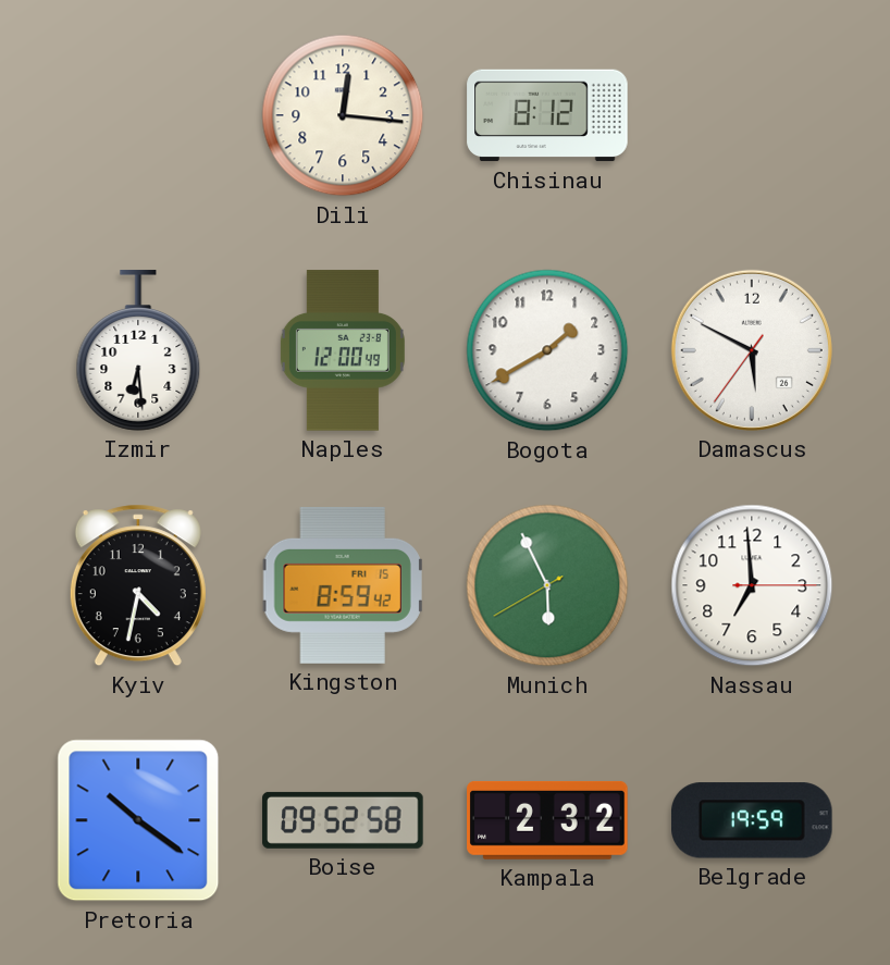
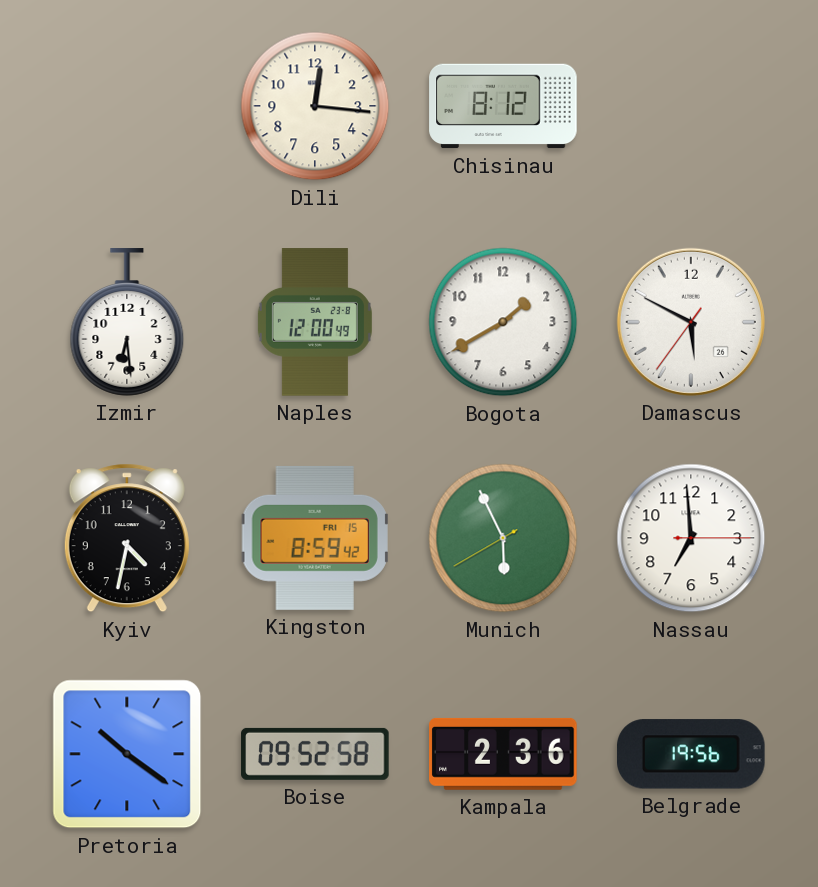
Kampala: 2:32 -> 2:36 (503, 754)
Belgrade: 19:59 -> 19:56 (692, 754)
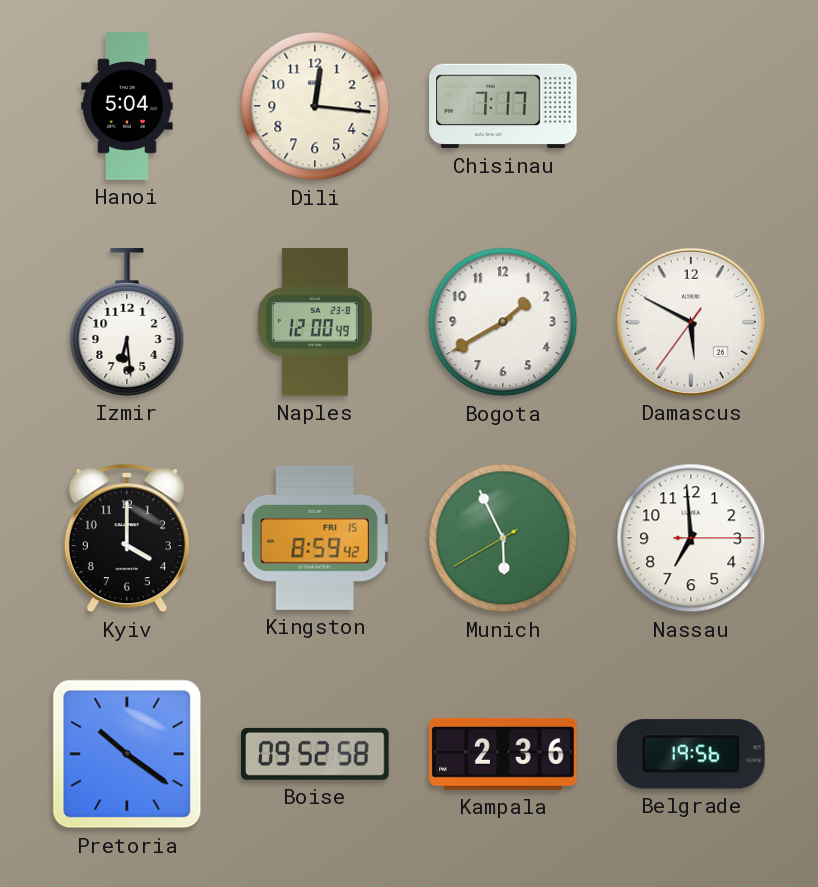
Hanoi: none -> 5:04 (127, 106)
Chisinau: 8:12 -> 7:17 (503, 106)
Kyiv: 4:32 -> 4:00 (127, 538)
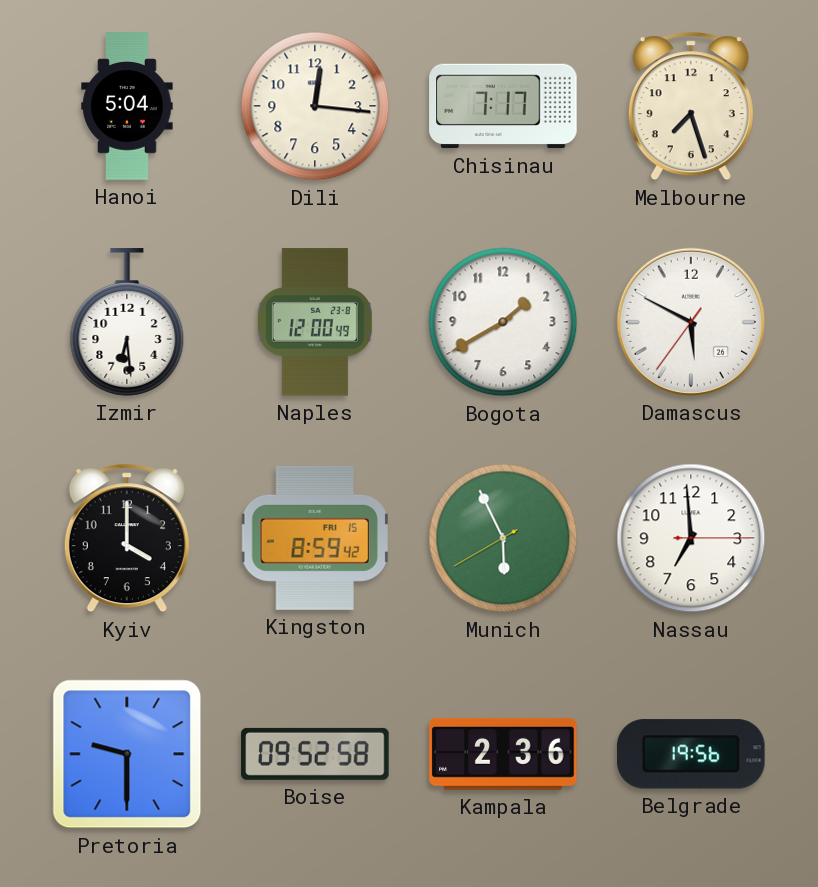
Melbourne: none -> 7:27 (691, 106)
Pretoria: 10:21 -> 9:30 (127, 754)
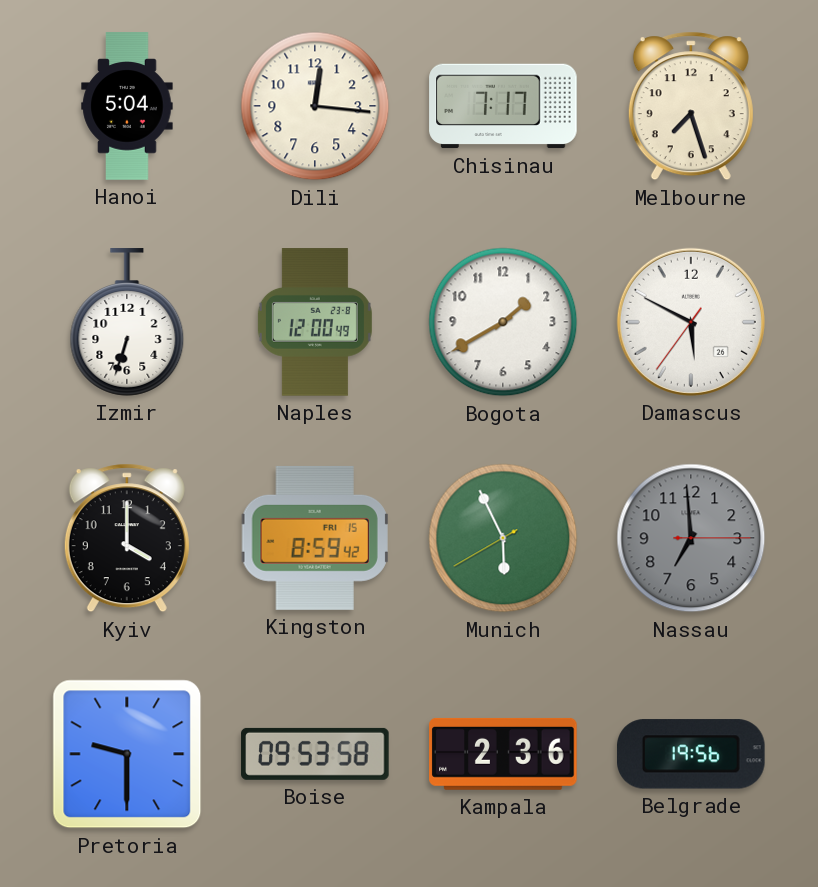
Izmir: 6:29 -> 6:33 (127, 322)
Nassau dial: white -> grey (691, 538)
Boise: 09:52 -> 09:53 (315, 754)
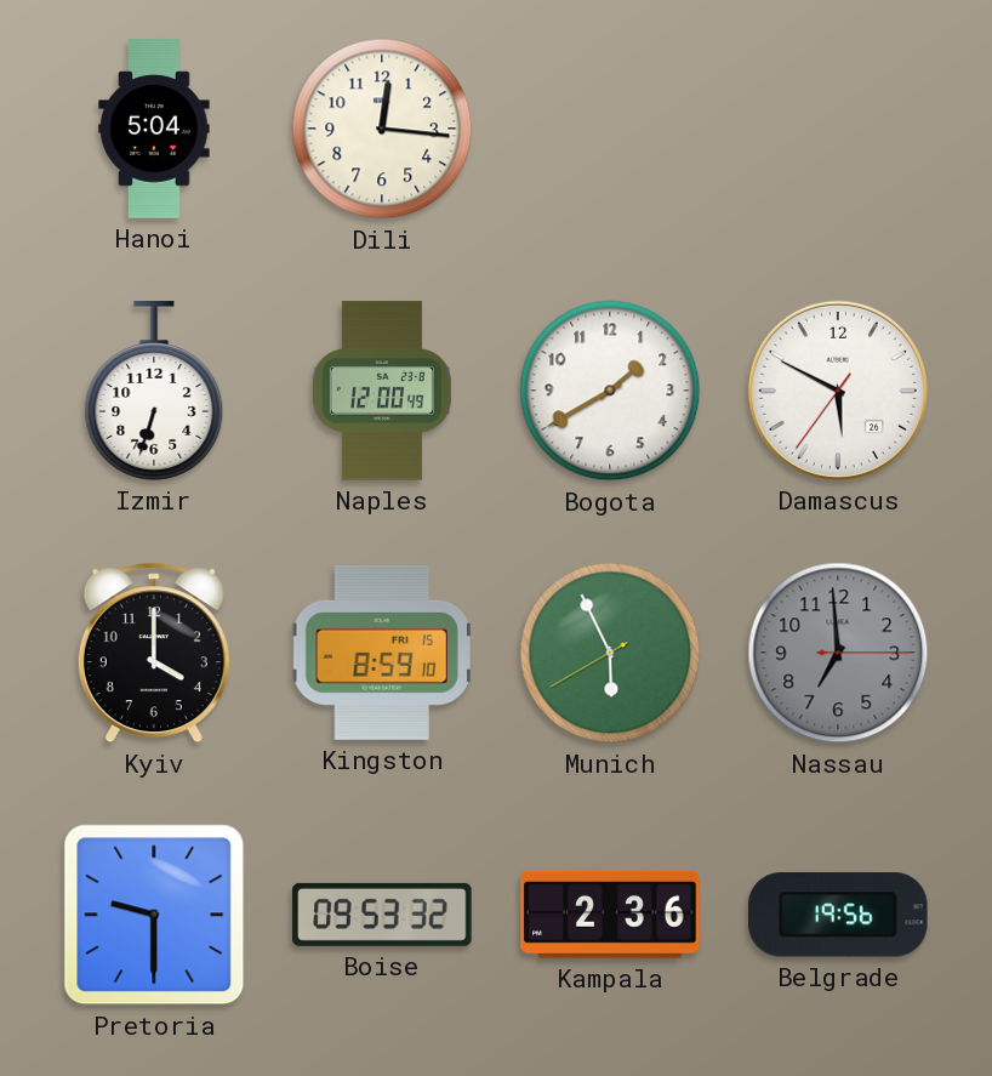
Chisinau: 7:17 -> none (503, 106)
Melbourne: 7:27 -> none (691, 106)
Kingston: 8:59:42 -> 8:59:10 (382, 653)
Boise: 09:53:58 -> 09:53:32 (382, 915)
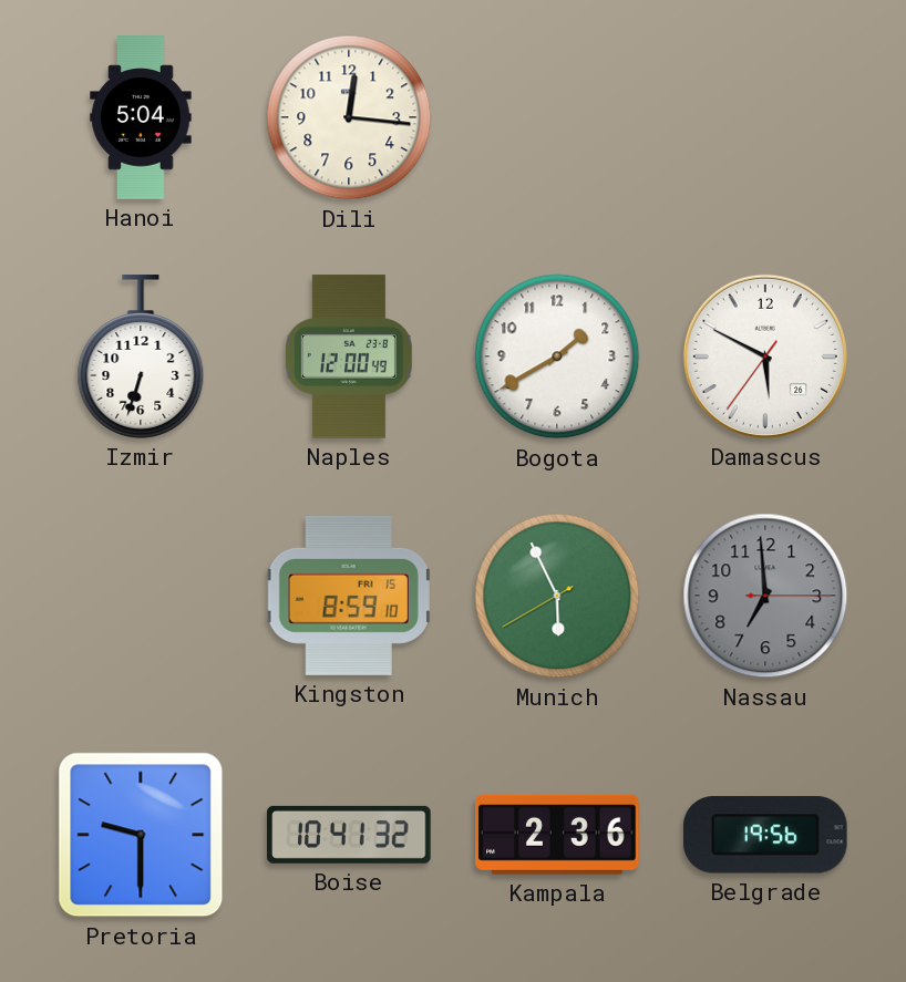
Kyiv: 4:00 -> none (154, 653)
Boise: 09:53 -> 10:41 (349, 835)
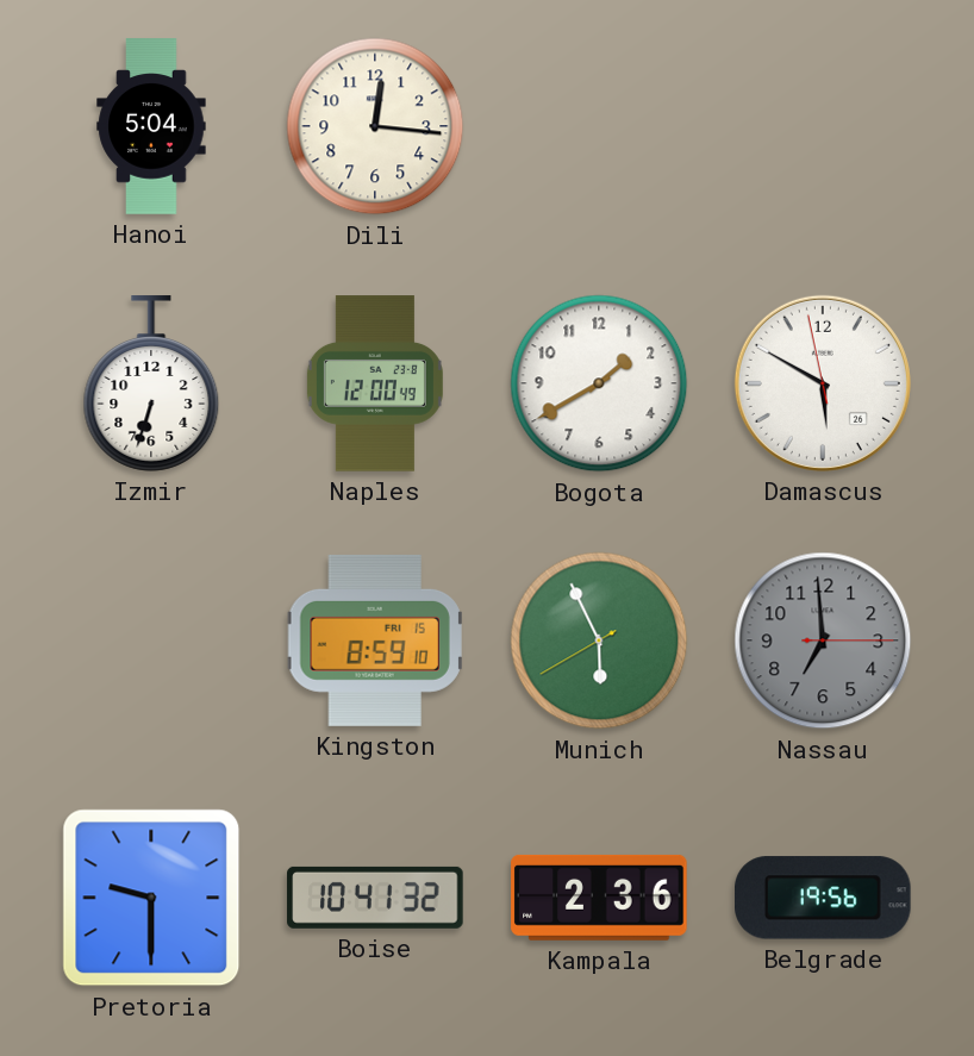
Damascus: 5:49:36 -> 5:49:58 (823, 383)
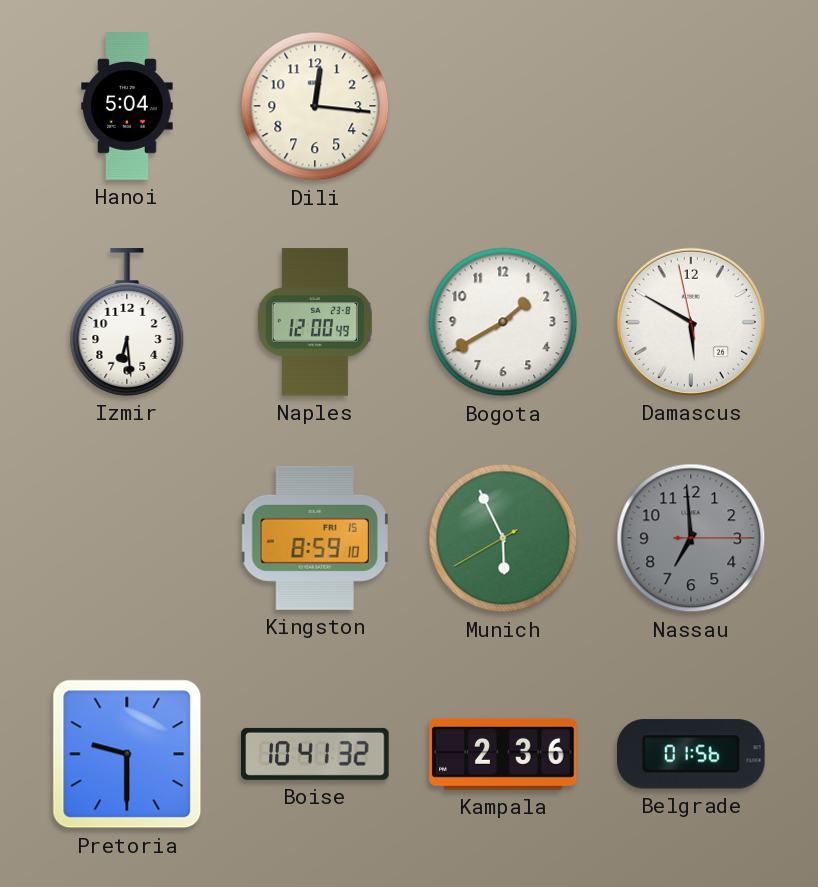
Izmir: 6:33 -> 6:29 (127, 322)
Belgrade: 19:56 -> 01:56 (692, 754)
